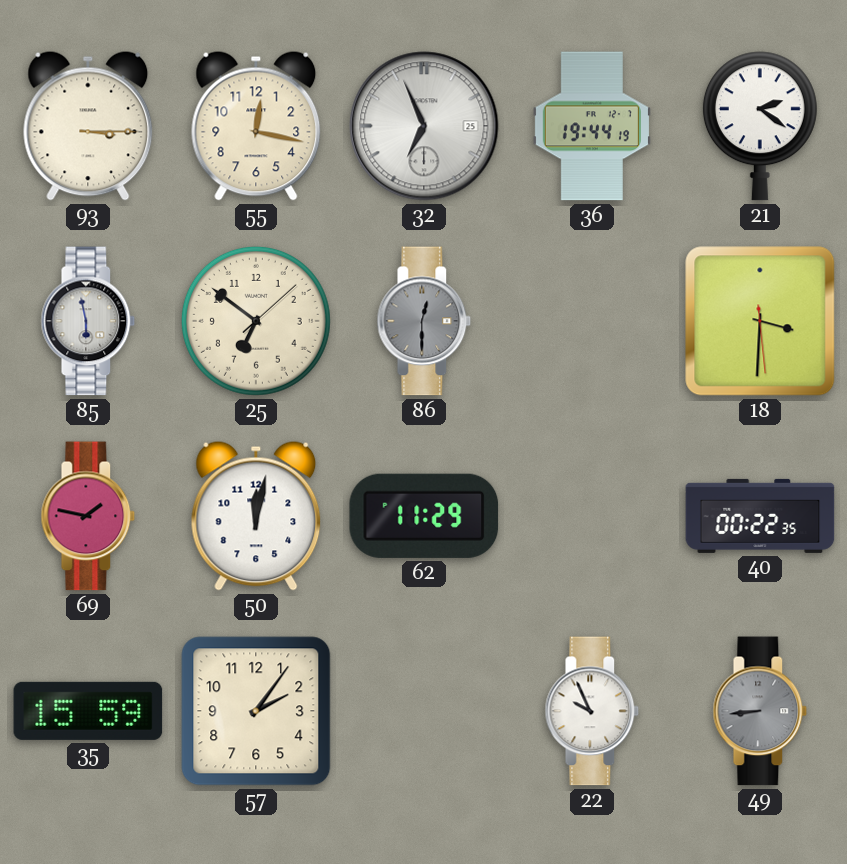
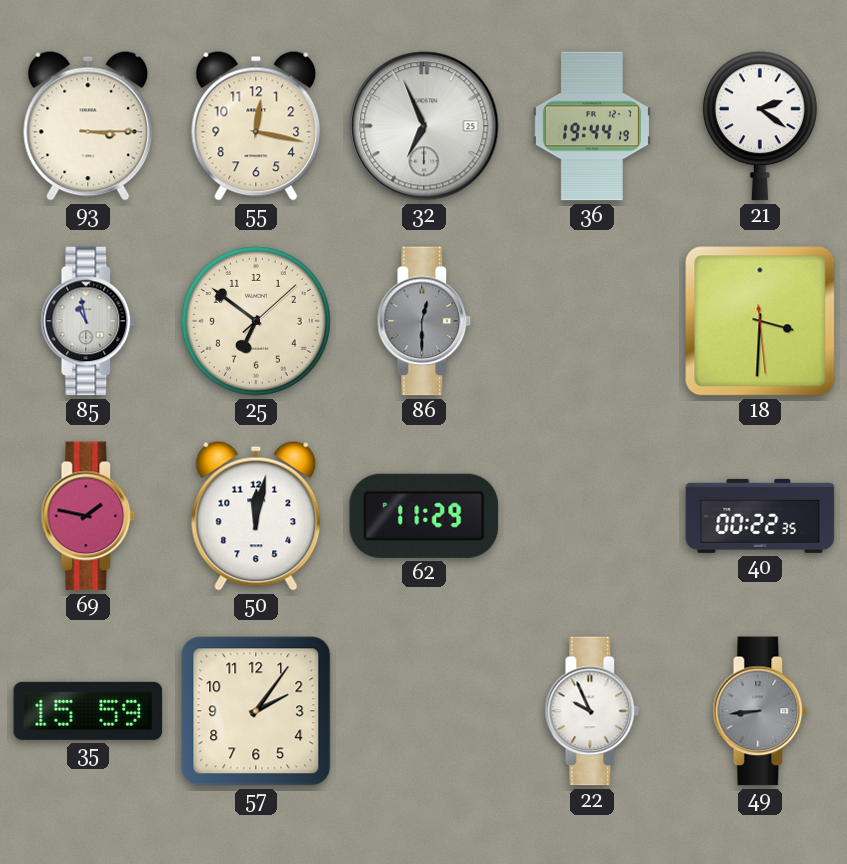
85: 5:58 -> 10:58 (88, 321)
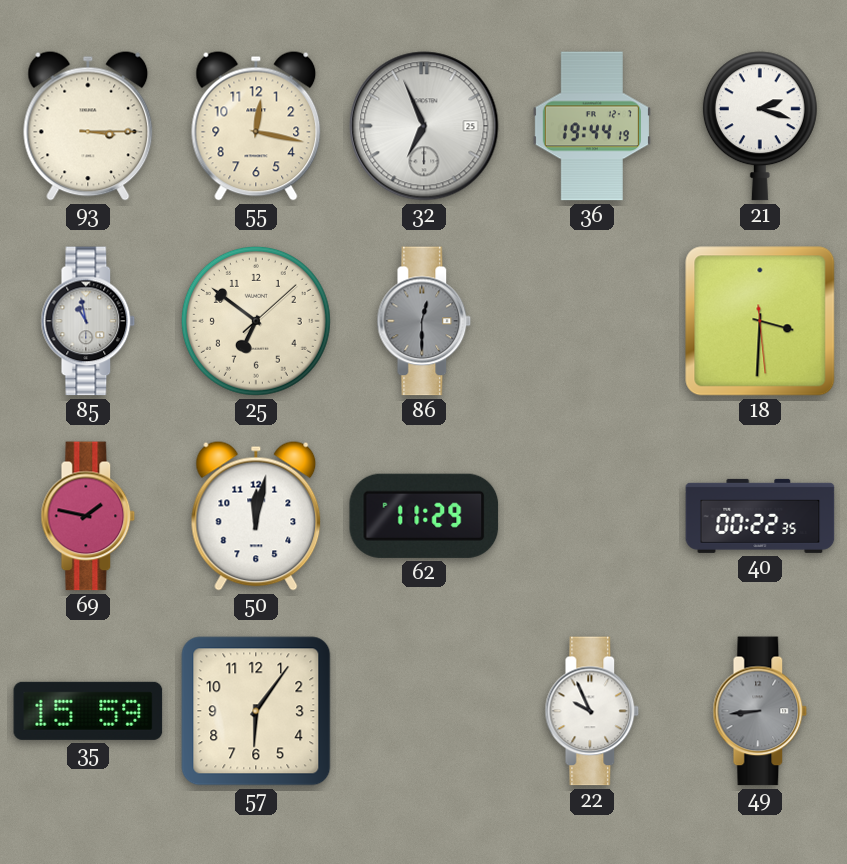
21: 2:21 -> 2:18 (760, 126)
57: 2:06 -> 6:06 (256, 711)
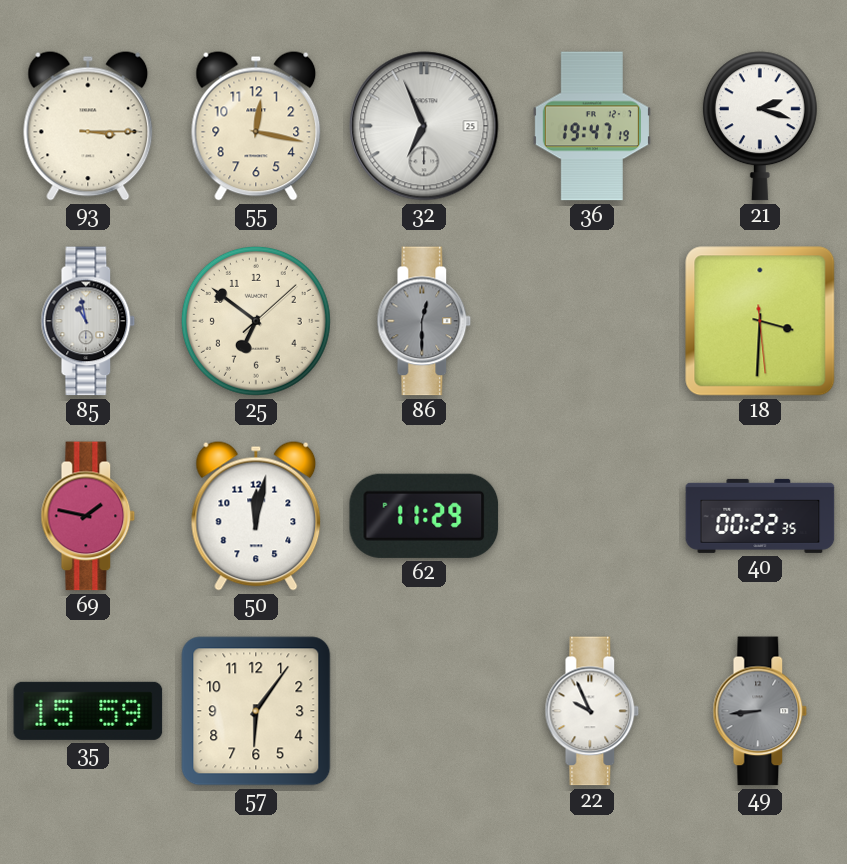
36: 19:44 -> 19:47 (592, 126)
